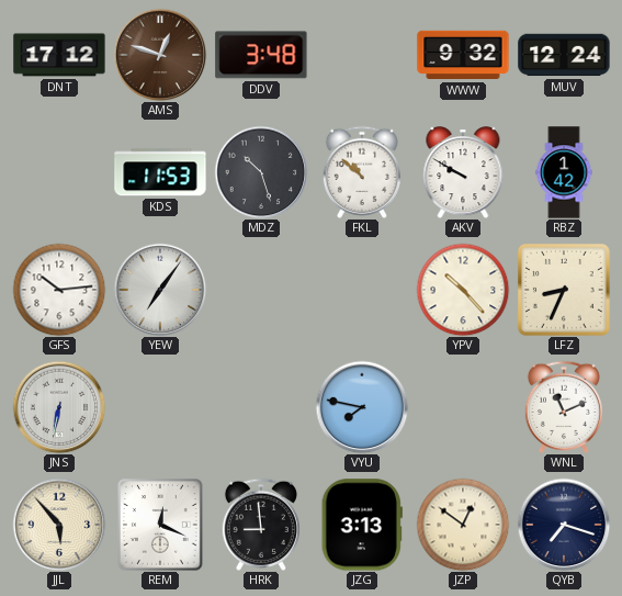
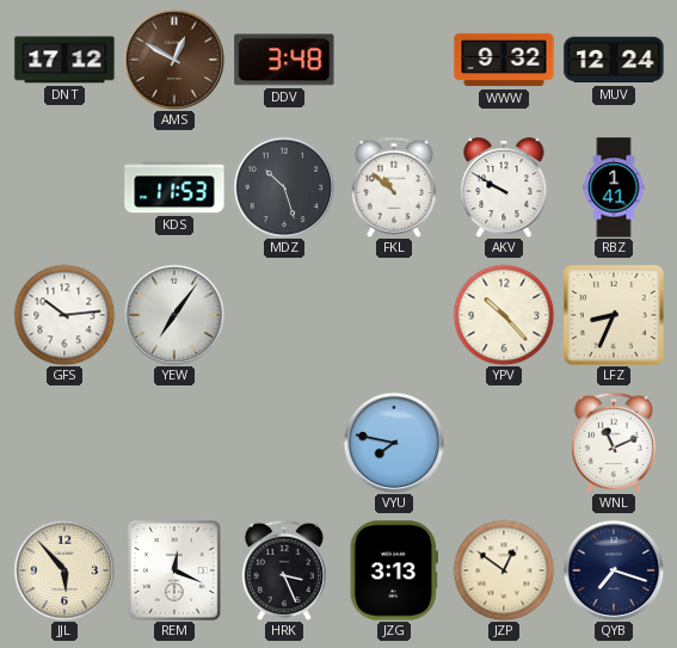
AMS: 12:48 -> 12:50 (174, 60)
RBZ: 1:42 -> 1:41 (614, 187)
JNS: 6:32 -> none (59, 407)
HRK: 8:59 -> 3:26 (284, 570)
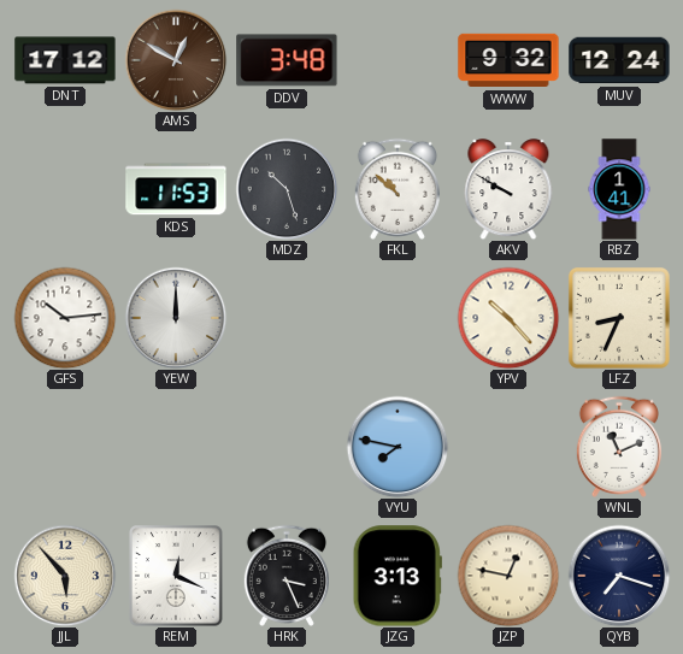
YEW: 7:06 -> 12:00 (176, 318)
JZP: 12:51 -> 12:47 (508, 576)
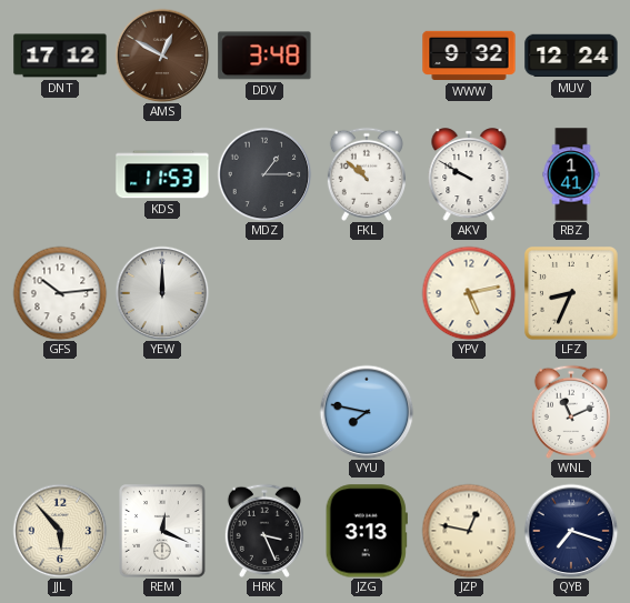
MDZ: 10:27 -> 1:15 (264, 174)
YPV: 10:23 -> 5:13 (469, 293)
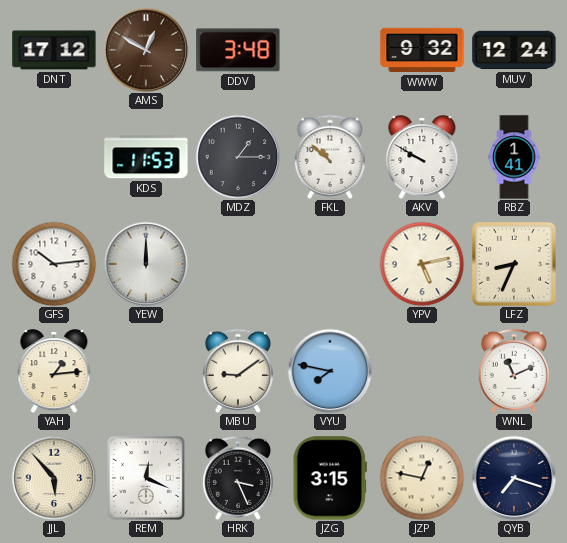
YAH: none -> 1:14 (54, 371)
MBU: none -> 9:09 (238, 371)
JZG: 3:13 -> 3:15 (330, 478)
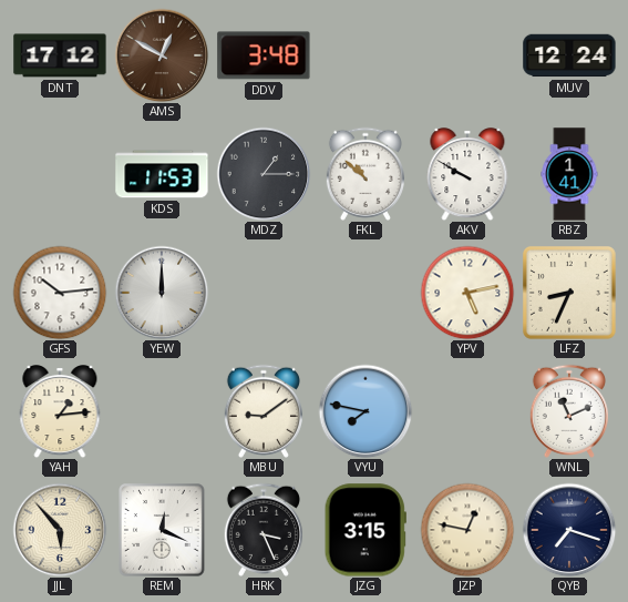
WWW: 9:32 -> none (422, 50)
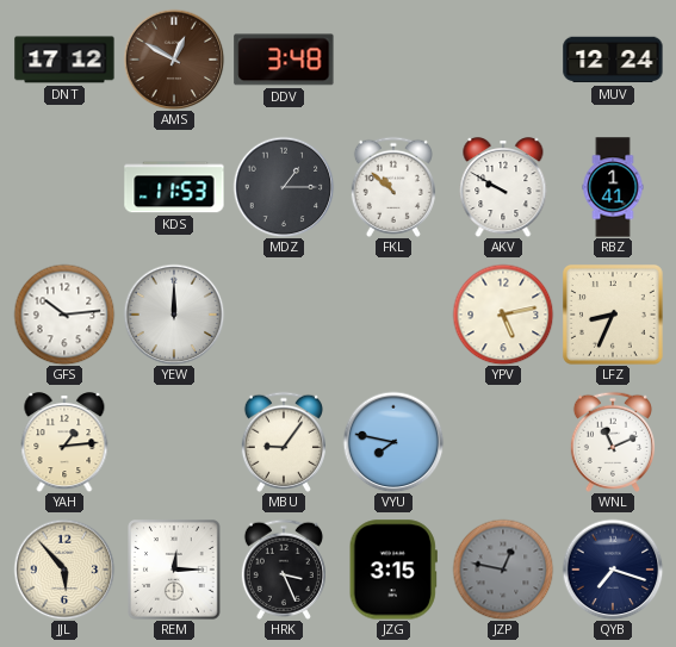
MBU: 9:09 -> 9:06 (284, 442)
REM: 12:19 -> 12:15 (174, 570)
JZP dial: cream -> grey (503, 570)
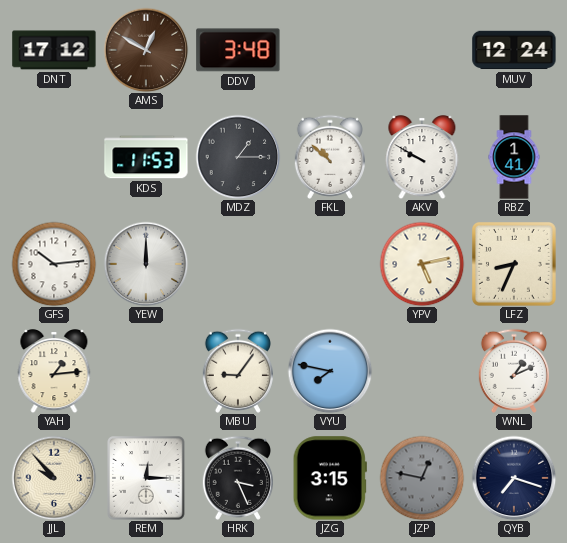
WNL: 11:11 -> 1:11 (514, 371)
JJL: 5:53 -> 9:53 (54, 478)
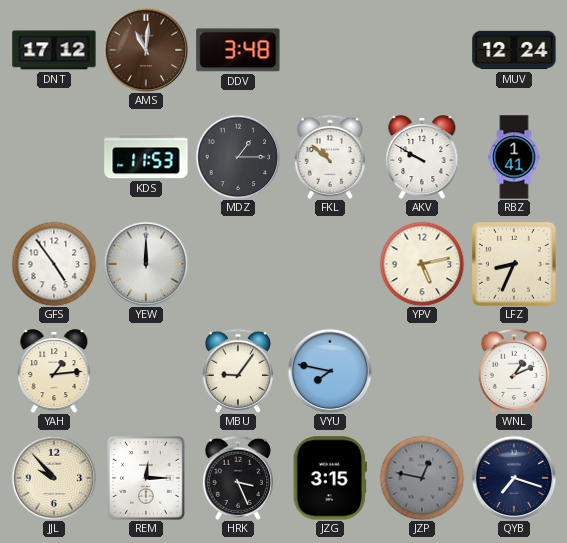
AMS: 12:50 -> 11:01 (146, 50)
GFS: 10:14 -> 4:54 (54, 264)
